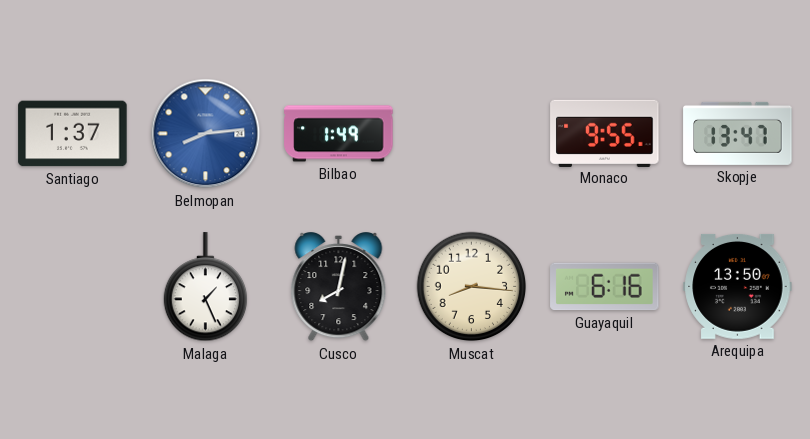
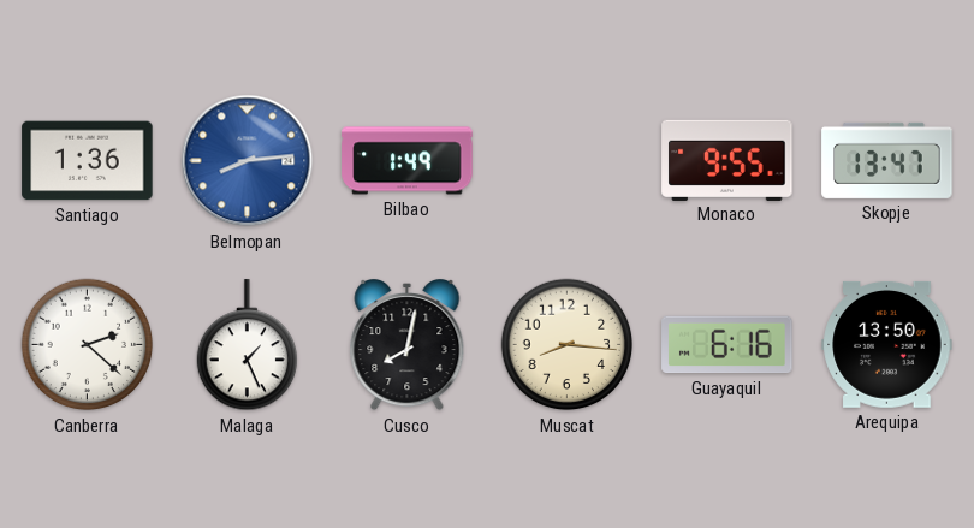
Santiago: 1:37 -> 1:36 (88, 161)
Canberra: none -> 2:22 (88, 345)
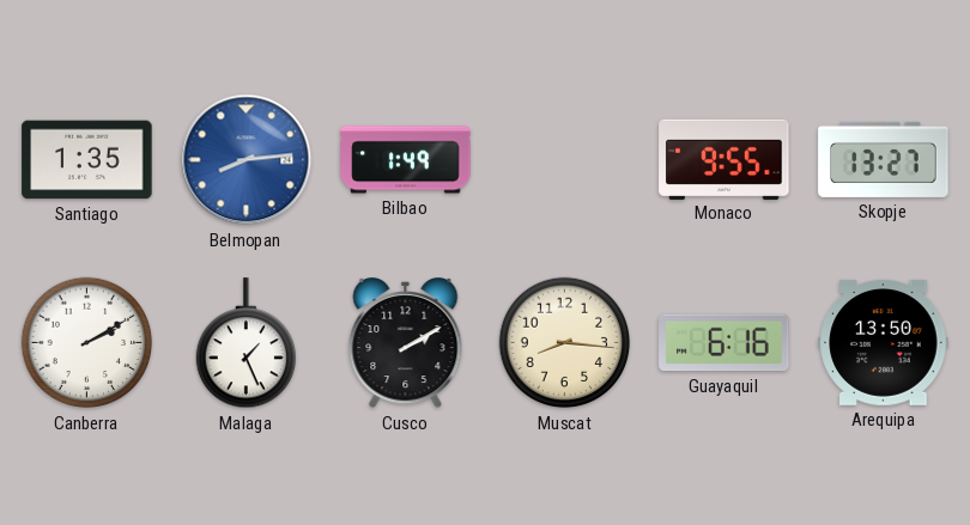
Santiago: 1:36 -> 1:35 (87, 160)
Skopje: 13:47 -> 13:27 (884, 159)
Canberra: 2:22 -> 2:10 (87, 343)
Cusco: 8:02 -> 2:10 (406, 344)
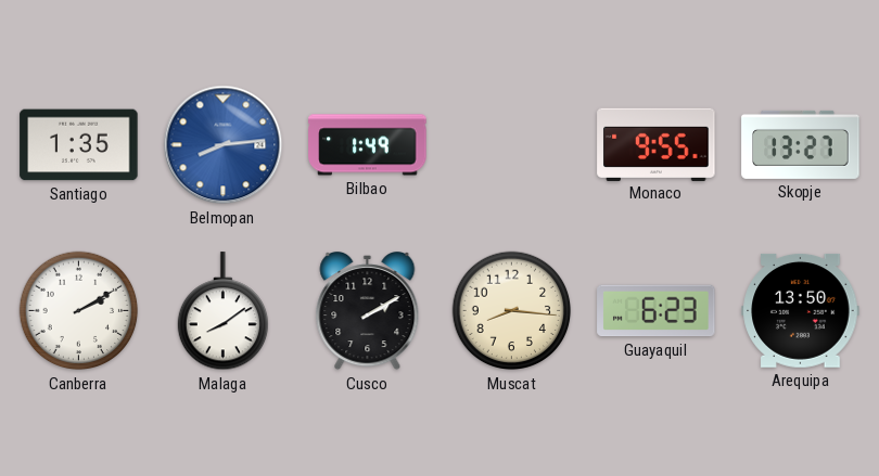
Malaga: 1:26 -> 8:09 (222, 311)
Guayaquil: 6:16 -> 6:23 (657, 311)
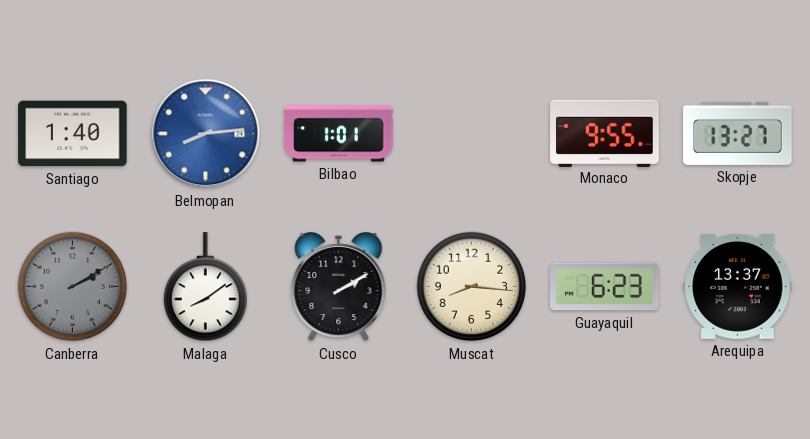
Santiago: 1:35 -> 1:40 (73, 134)
Bilbao: 1:49 -> 1:01 (339, 134)
Canberra dial: white -> grey (73, 287)
Arequipa: 13:50 -> 13:37 (738, 286)
